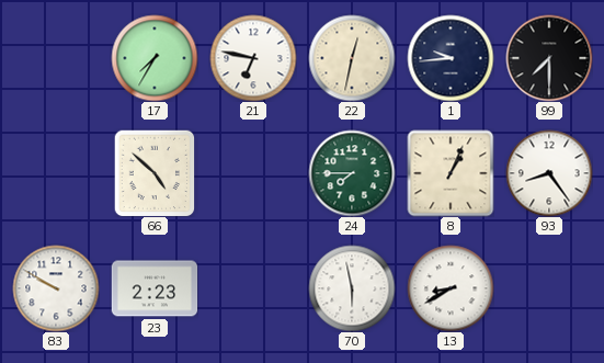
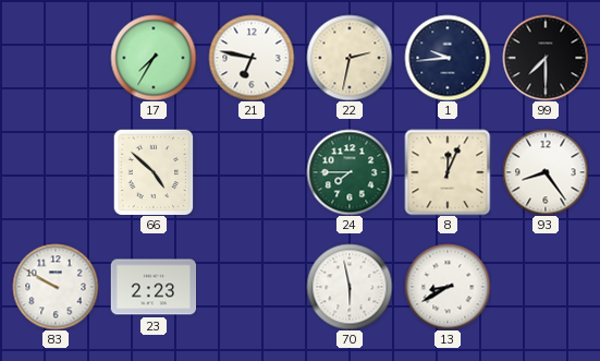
22: 12:32 -> 2:32 (350, 58)
8: 1:04 -> 12:04 (448, 172)
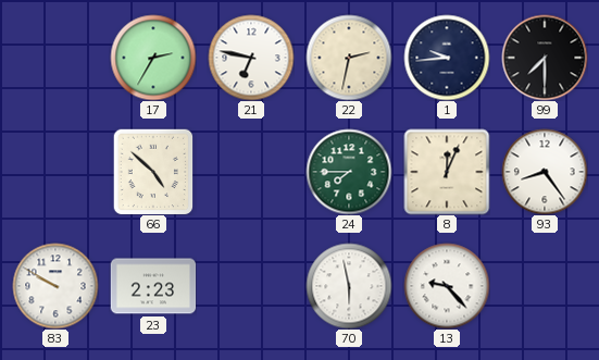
17: 7:35 -> 2:35 (153, 58)
13: 8:40 -> 9:23 (447, 286)
